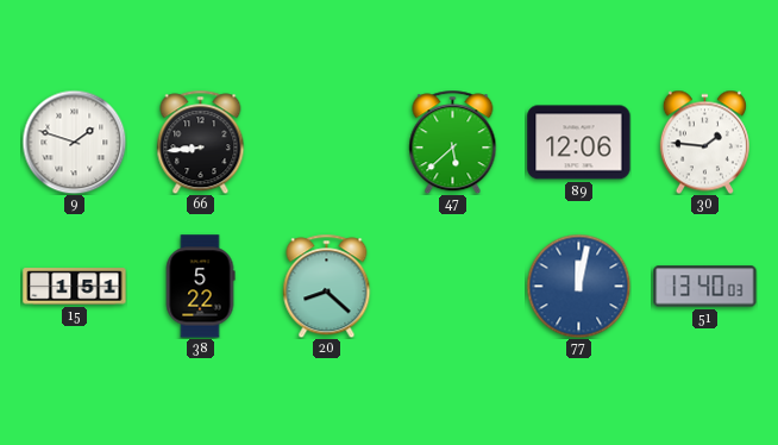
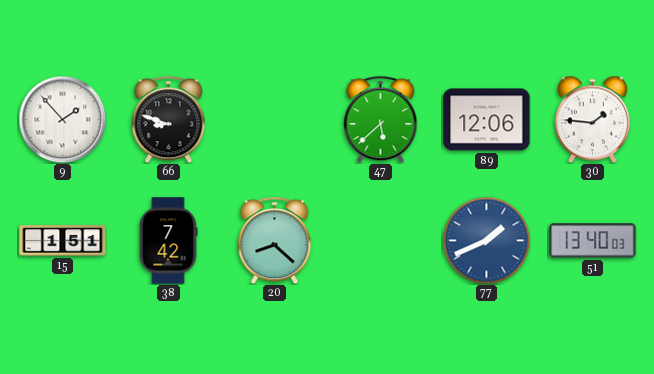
9: 1:48 -> 1:53 (62, 119)
66: 8:44 -> 8:48 (169, 119)
38: 5:22 -> 7:42 (168, 241)
77: 12:02 -> 1:41 (486, 240)
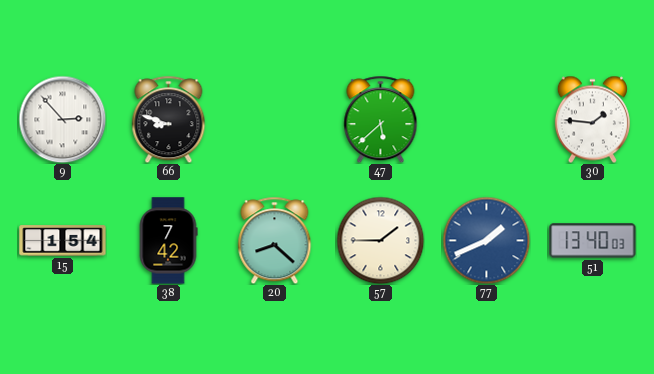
9: 1:53 -> 2:53 (62, 119)
89: 12:06 -> none (487, 120)
15: 1:51 -> 1:54 (63, 241)
57: none -> 1:45 (380, 240)
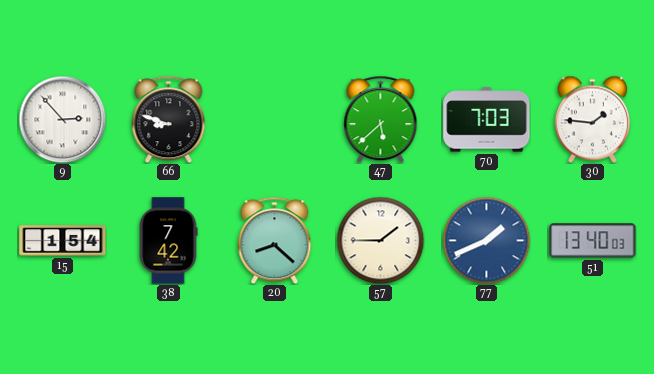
70: none -> 7:03 (487, 120)
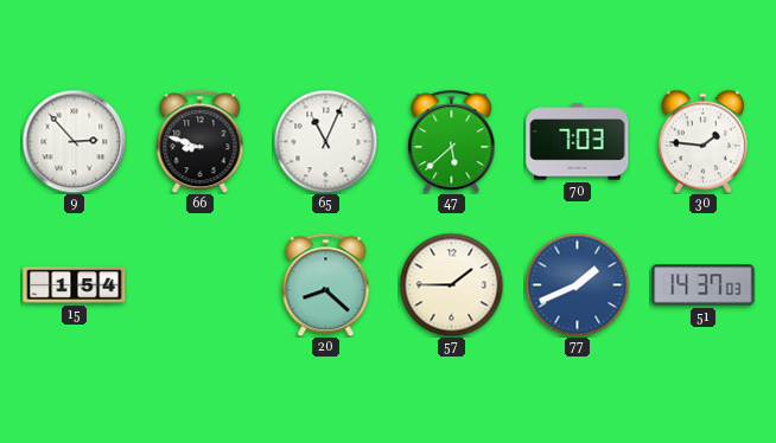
65: none -> 11:04 (325, 141)
38: 7:42 -> none (168, 241)
51: 13:40 -> 14:37 (704, 285)
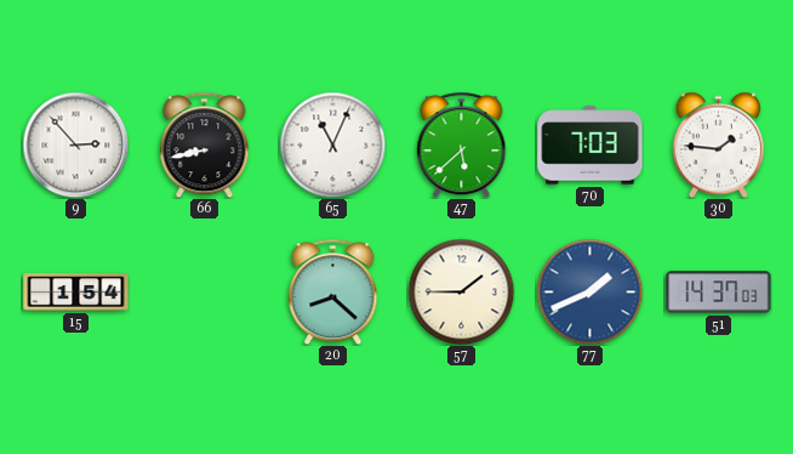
66: 8:48 -> 8:43 (205, 144)
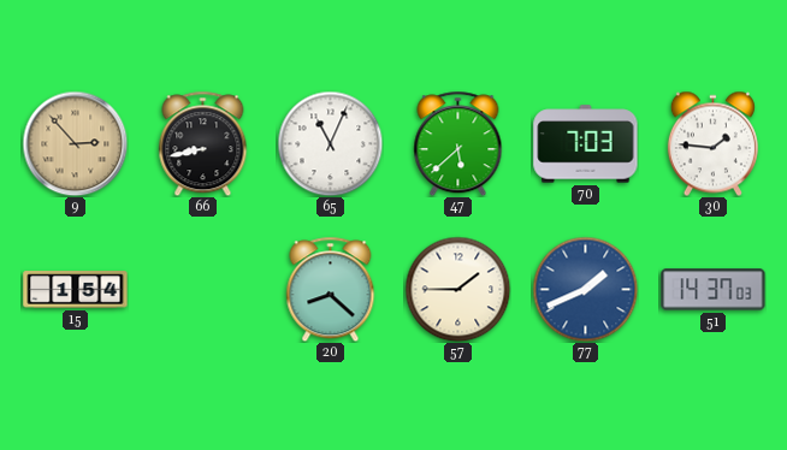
9 dial: white -> champagne (75, 143)
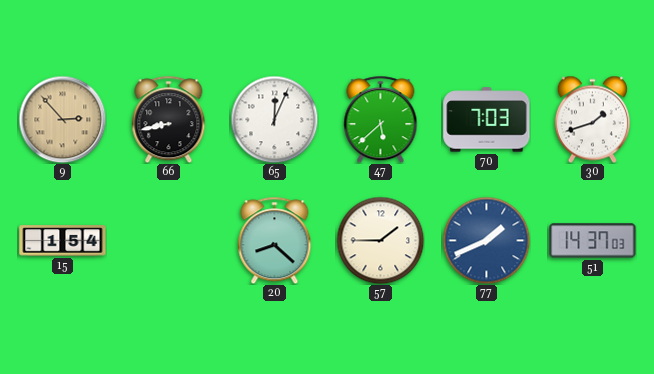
65: 11:04 -> 12:04 (274, 119)
30: 1:46 -> 1:42 (592, 119)
